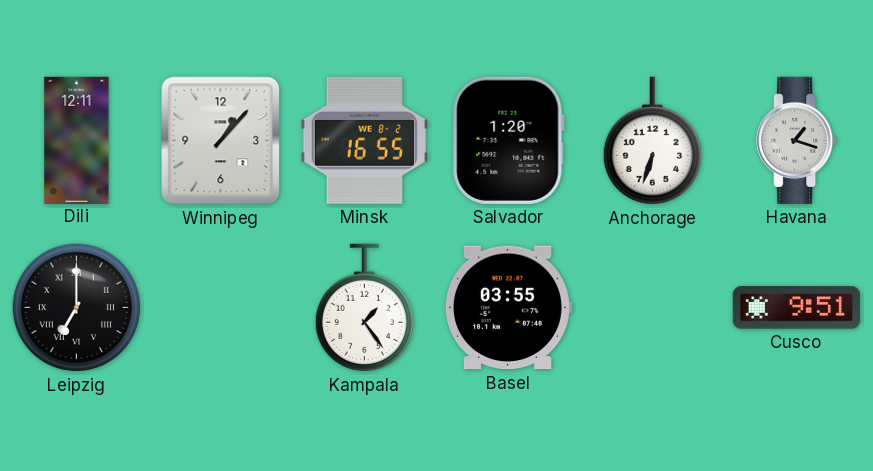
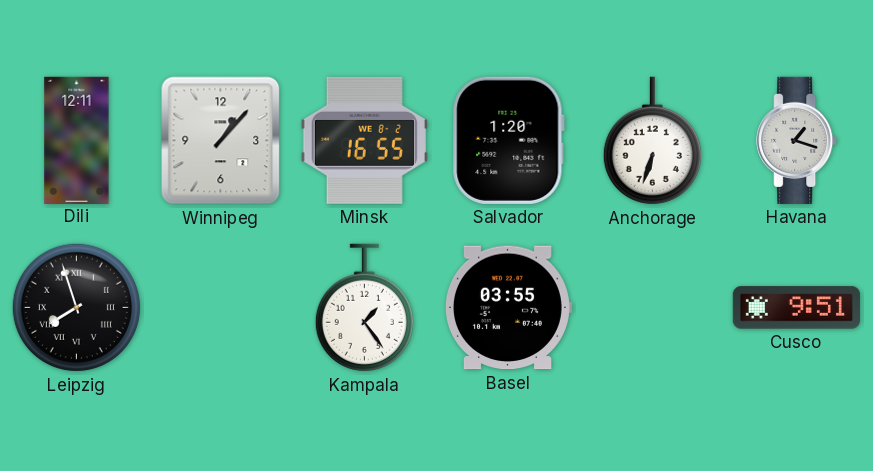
Leipzig: 7:00 -> 7:57 (76, 307)
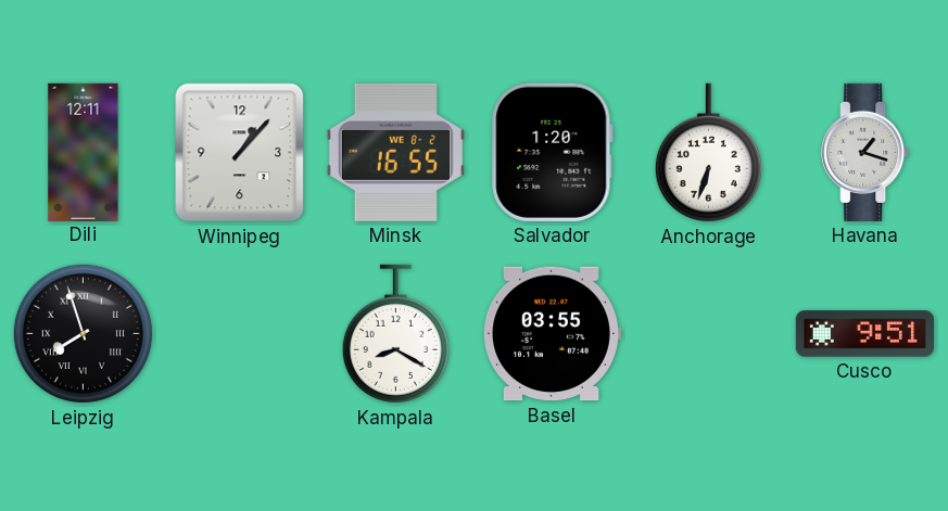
Kampala: 1:24 -> 8:20 (395, 334)
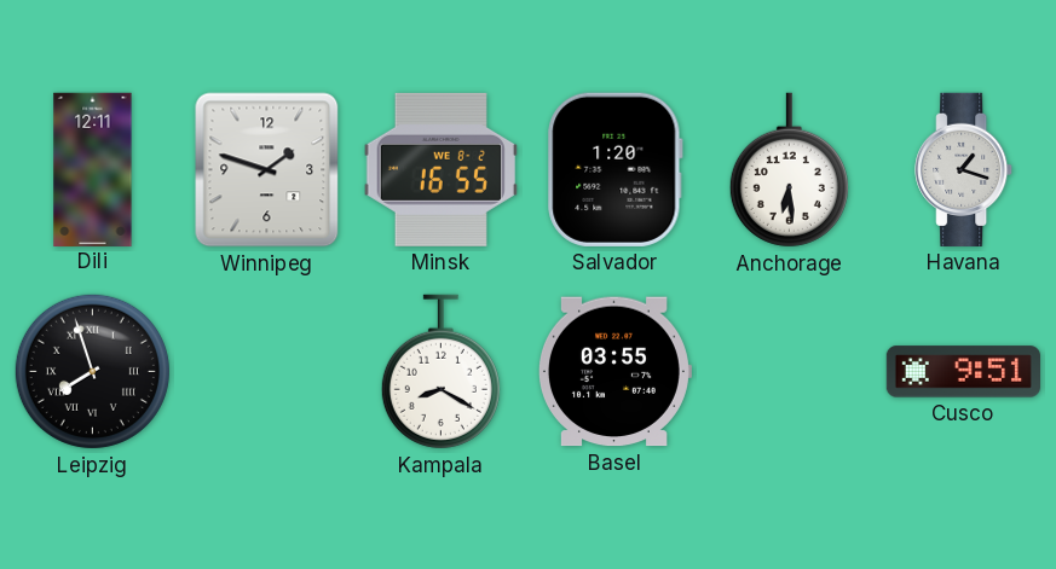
Winnipeg: 1:07 -> 1:48 (267, 170)
Anchorage: 6:33 -> 6:29 (789, 170)
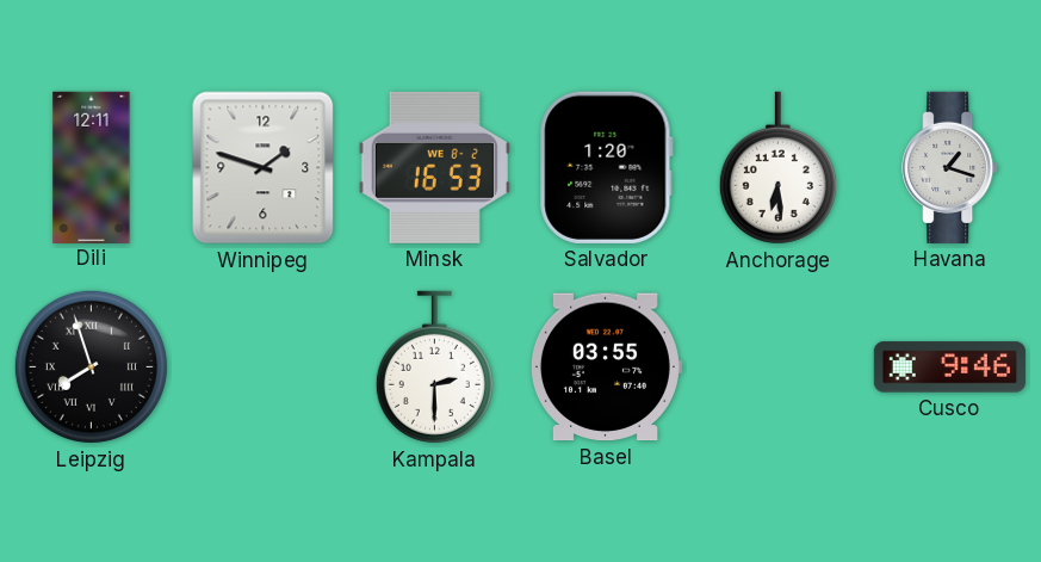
Minsk: 16:55 -> 16:53 (434, 167)
Kampala: 8:20 -> 2:30 (434, 368)
Cusco: 9:51 -> 9:46 (949, 368)
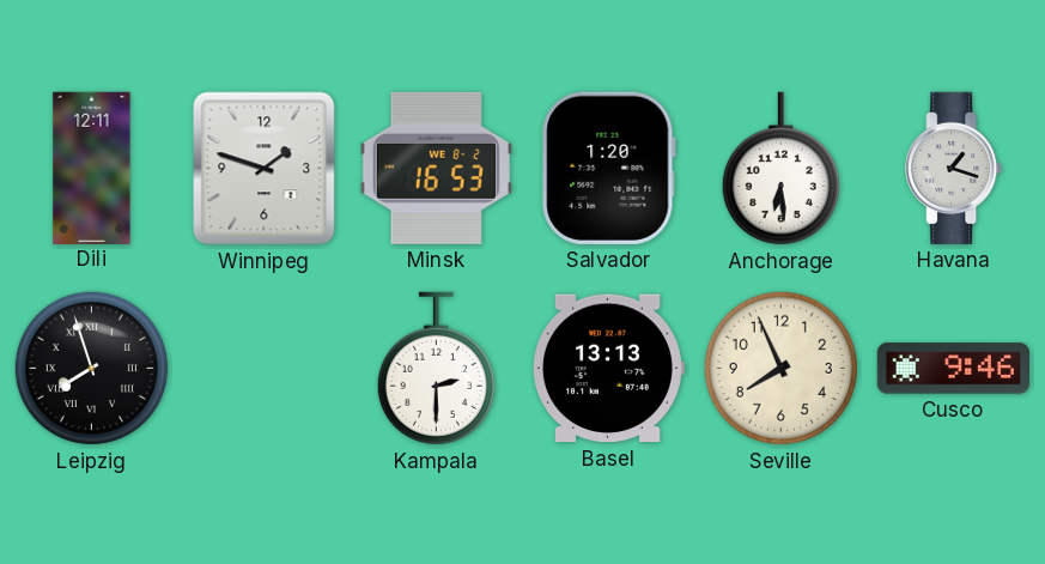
Basel: 03:55 -> 13:13 (608, 369)
Seville: none -> 7:56 (780, 368)
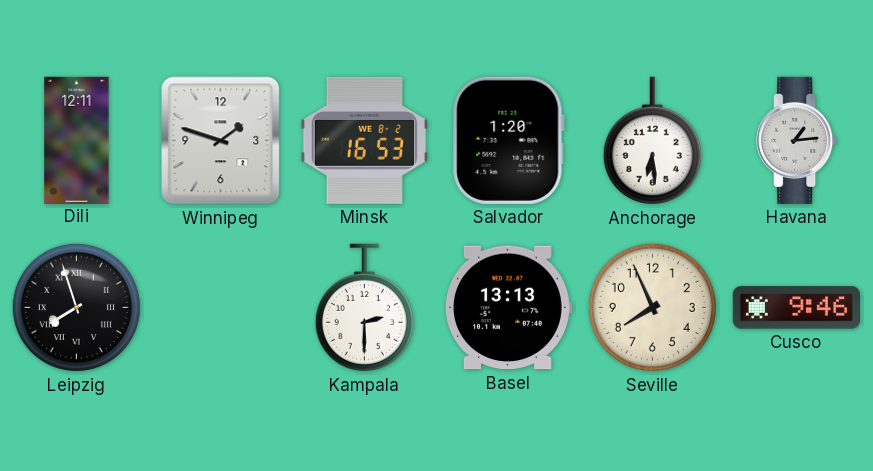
Havana: 1:18 -> 1:14 (797, 140)
